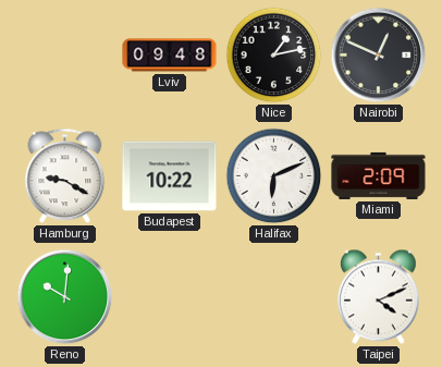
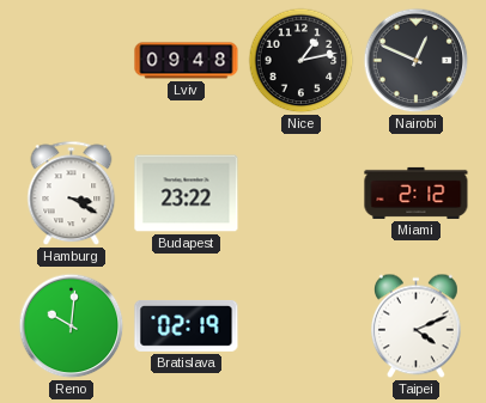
Hamburg: 9:20 -> 3:20 (72, 194)
Budapest: 10:22 -> 23:22 (187, 194)
Halifax: 6:11 -> none (274, 176)
Miami: 2:09 -> 2:12 (417, 193)
Bratislava: none -> 02:19 (187, 325)
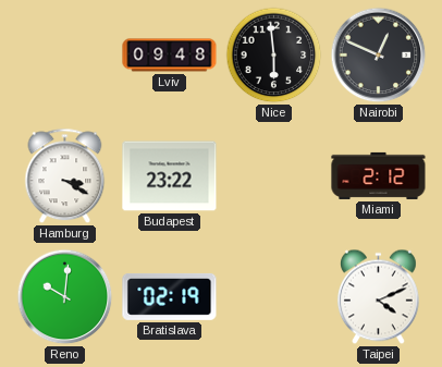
Nice: 1:13 -> 5:59 (274, 56)
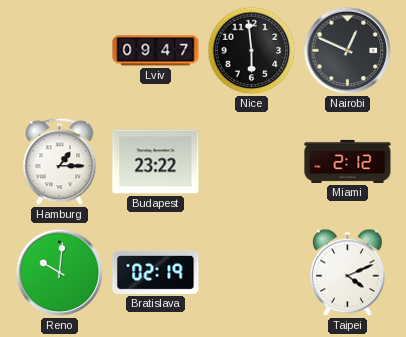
Lviv: 09:48 -> 09:47 (156, 51)
Hamburg: 3:20 -> 1:15 (60, 162)
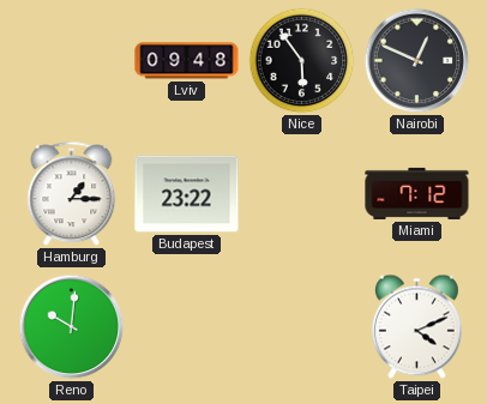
Lviv: 09:47 -> 09:48 (187, 61)
Nice: 5:59 -> 5:54 (302, 61)
Miami: 2:12 -> 7:12 (417, 193)
Bratislava: 02:19 -> none (156, 272)
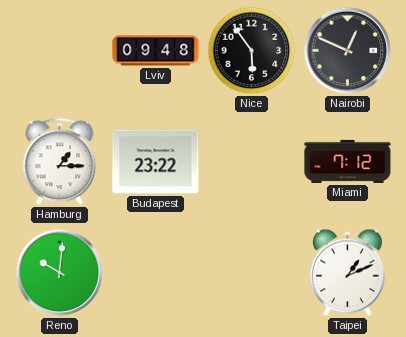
Taipei: 4:11 -> 1:11 (347, 273)
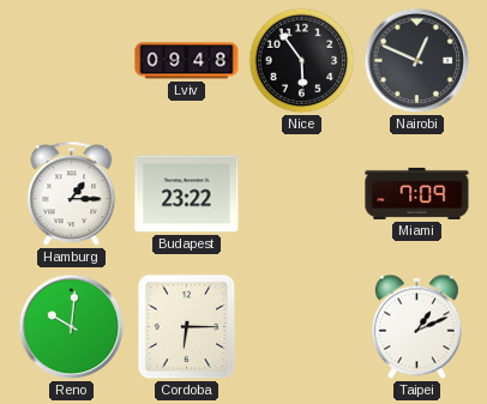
Miami: 7:12 -> 7:09 (417, 193)
Cordoba: none -> 6:15 (187, 327)
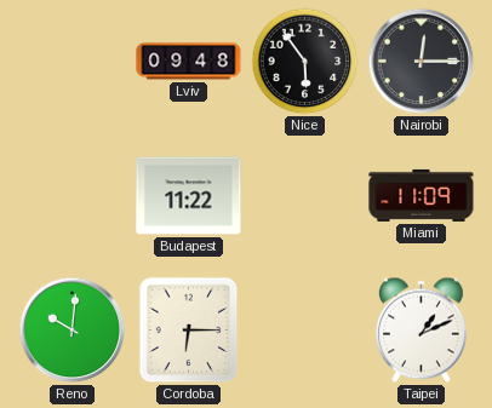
Nairobi: 12:49 -> 12:15 (422, 62)
Hamburg: 1:15 -> none (72, 194)
Budapest: 23:22 -> 11:22 (189, 196)
Miami: 7:09 -> 11:09 (422, 195)
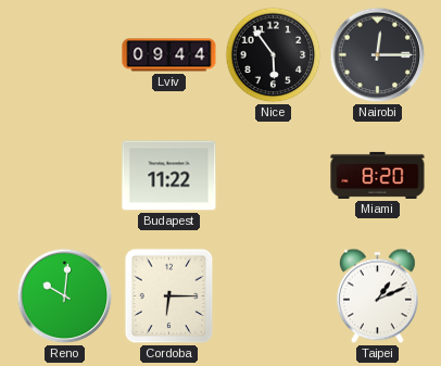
Lviv: 09:48 -> 09:44 (169, 55)
Miami: 11:09 -> 8:20 (378, 175)
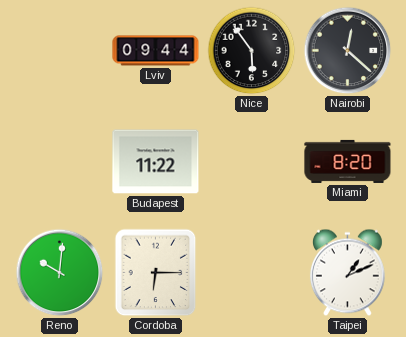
Nairobi: 12:15 -> 12:22 (348, 51)
